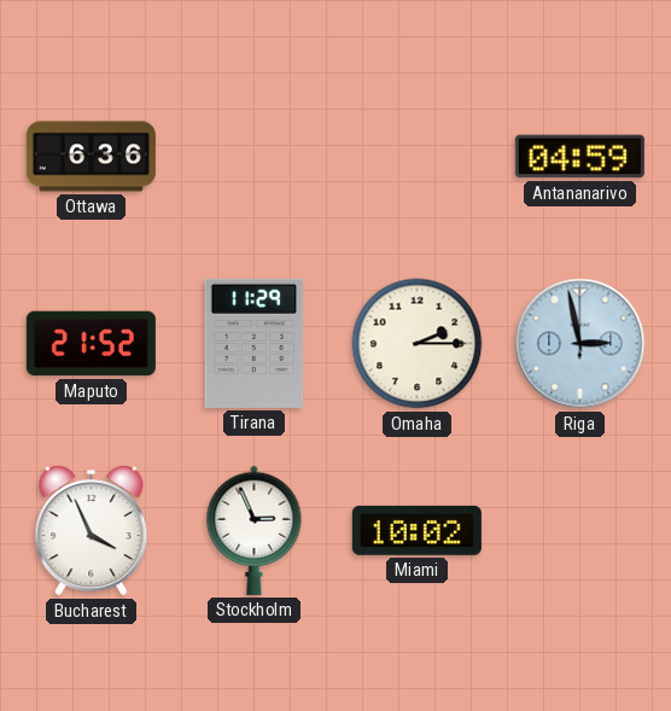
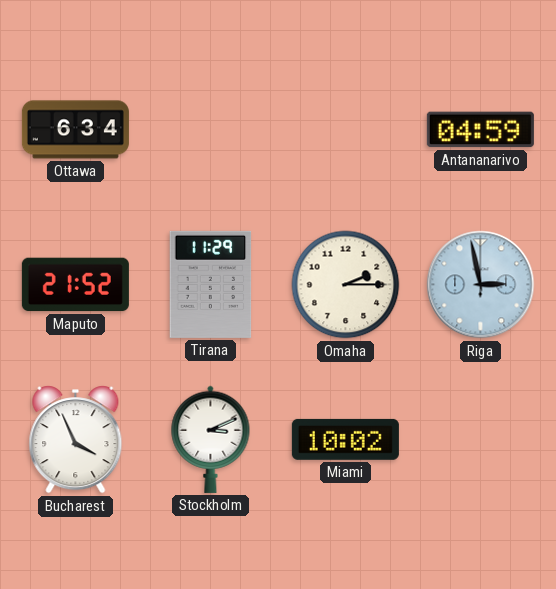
Ottawa: 6:36 -> 6:34 (75, 130)
Stockholm: 2:56 -> 3:11 (211, 439)
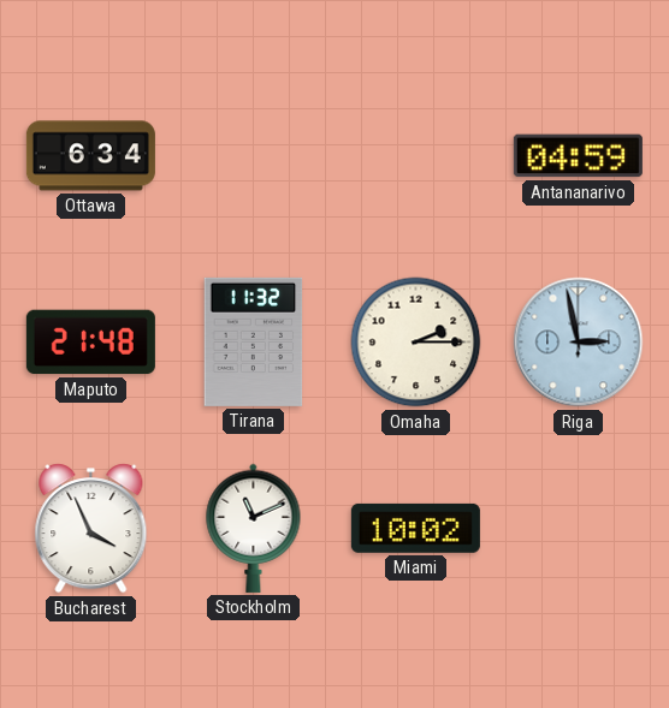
Maputo: 21:52 -> 21:48 (90, 343)
Tirana: 11:29 -> 11:32 (254, 341)
Stockholm: 3:11 -> 11:11 (254, 528)
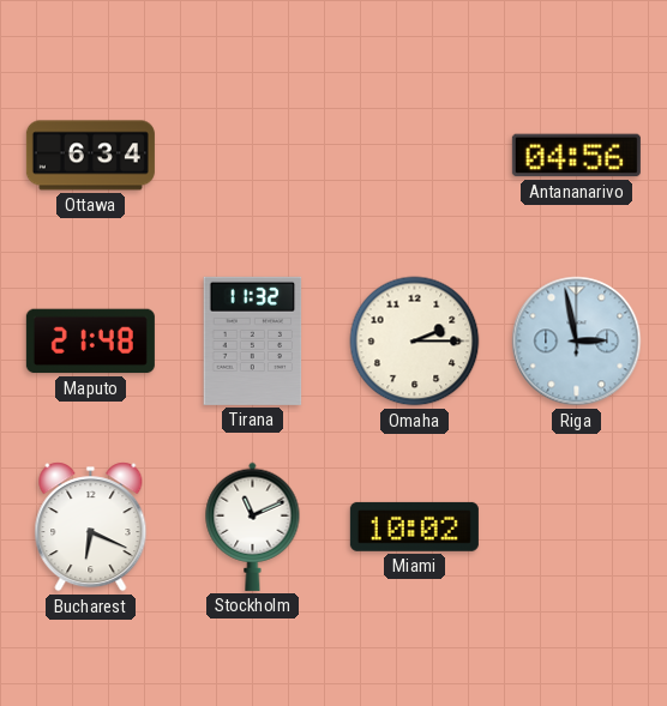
Antananarivo: 04:59 -> 04:56 (576, 156)
Bucharest: 3:56 -> 6:19 (91, 527)
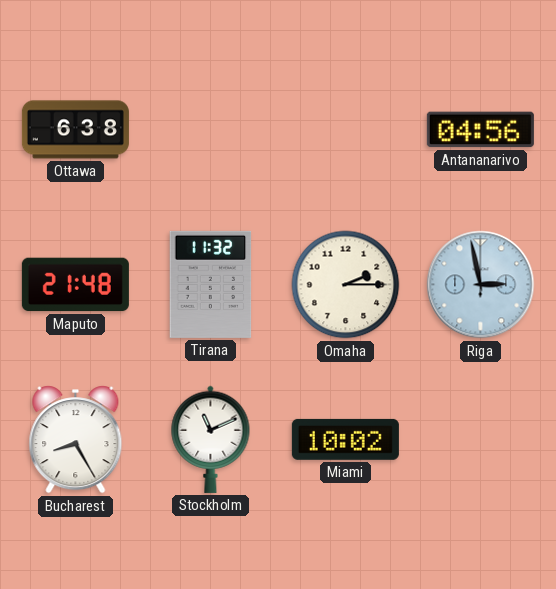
Ottawa: 6:34 -> 6:38 (75, 130)
Bucharest: 6:19 -> 8:25 (76, 440)
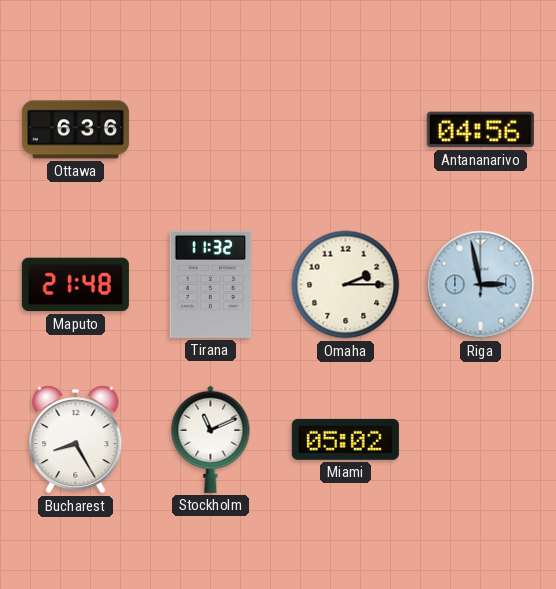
Ottawa: 6:38 -> 6:36 (75, 130)
Miami: 10:02 -> 05:02 (345, 439)
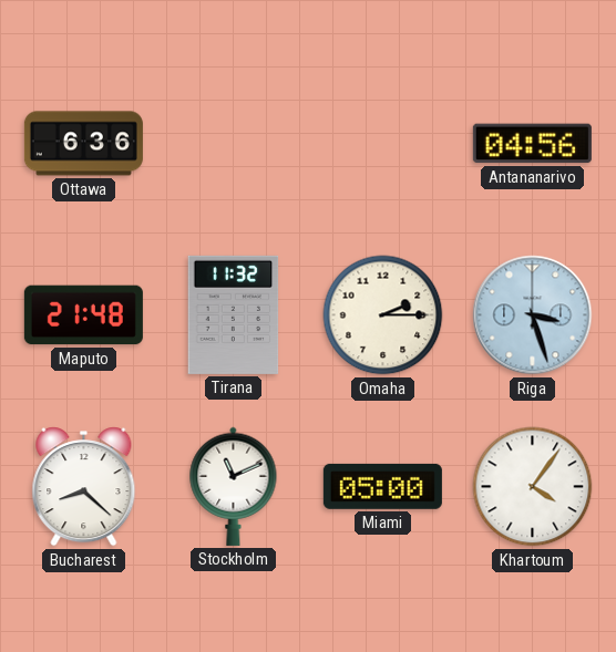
Riga: 2:58 -> 3:27 (533, 315)
Bucharest: 8:25 -> 8:22 (84, 487)
Miami: 05:02 -> 05:00 (382, 486)
Khartoum: none -> 4:06 (533, 487)
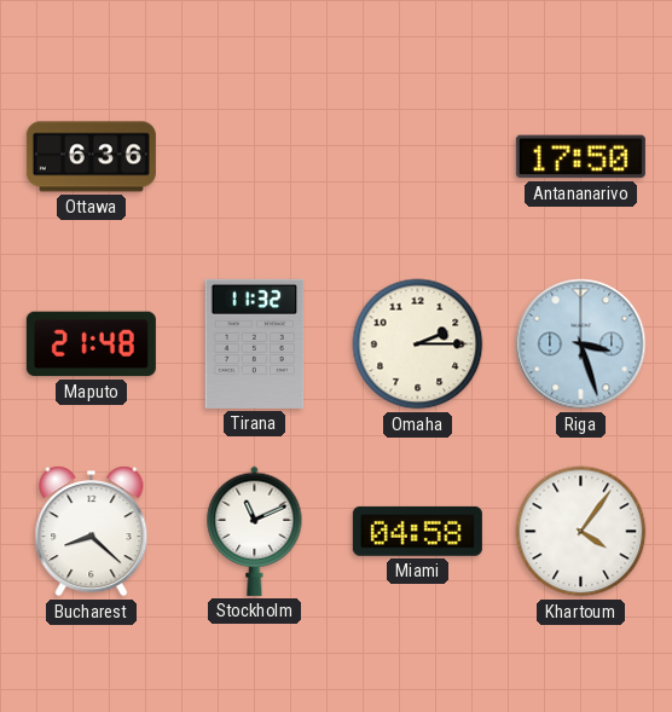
Antananarivo: 04:56 -> 17:50 (580, 157)
Miami: 05:00 -> 04:58 (417, 531)
